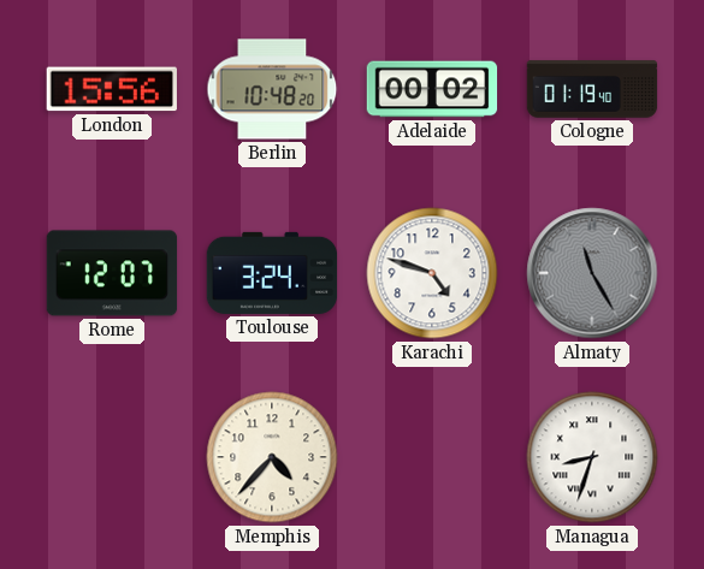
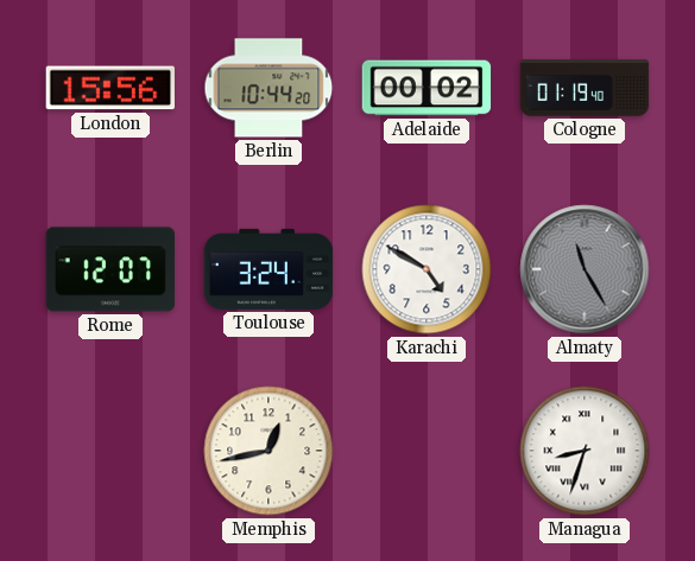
Berlin: 10:48 -> 10:44 (268, 88)
Karachi: 4:48 -> 4:50 (427, 269)
Memphis: 4:37 -> 12:43 (268, 451)
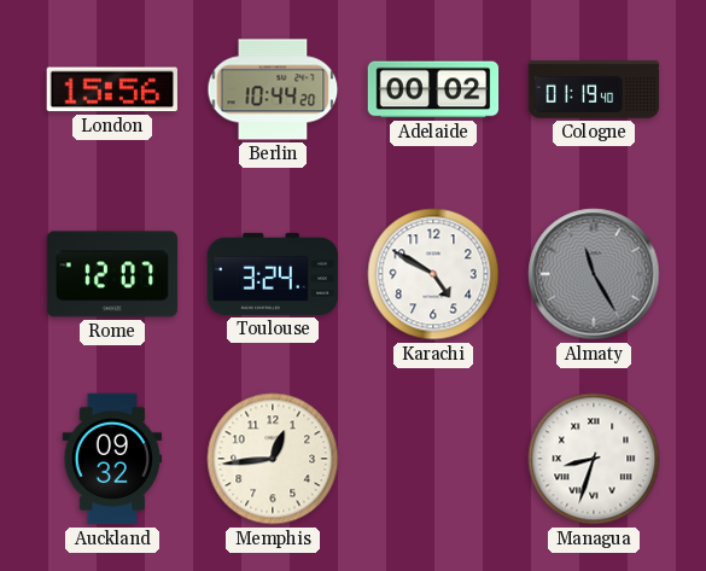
Auckland: none -> 09:32 (112, 459)
Memphis: 12:43 -> 12:44 (273, 459)
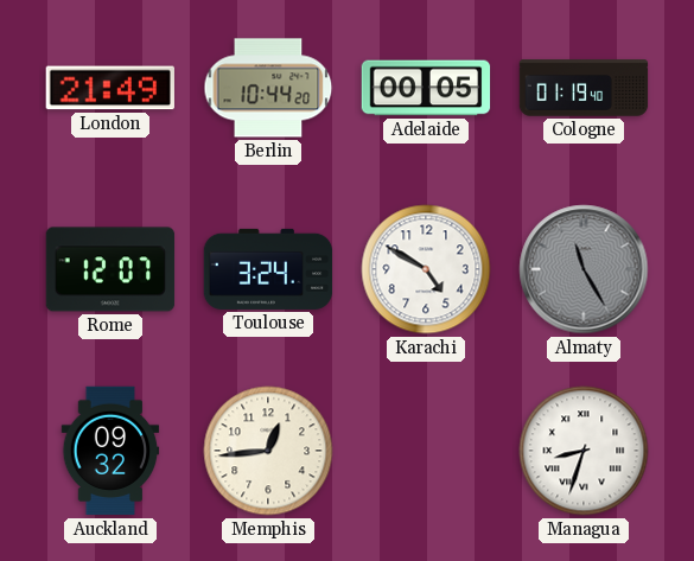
London: 15:56 -> 21:49 (109, 88)
Adelaide: 00:02 -> 00:05 (426, 88)
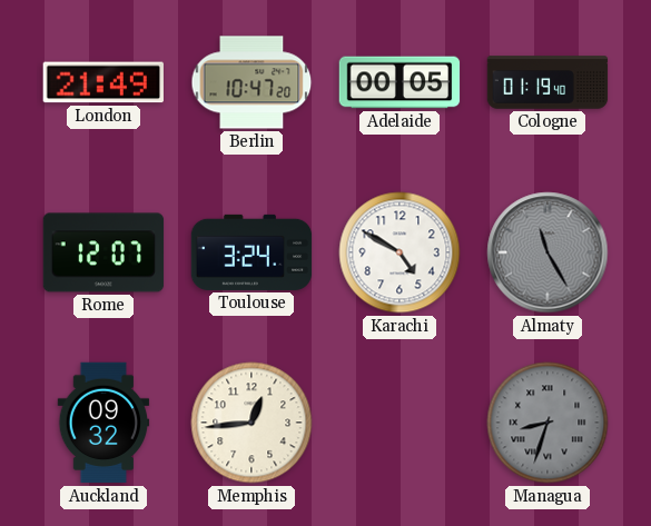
Berlin: 10:44 -> 10:47 (251, 82)
Managua dial: white -> grey (548, 423)
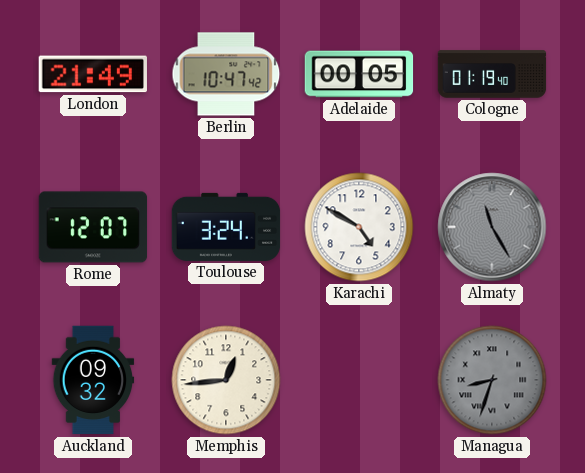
Berlin: 10:47:20 -> 10:47:42 (226, 74)
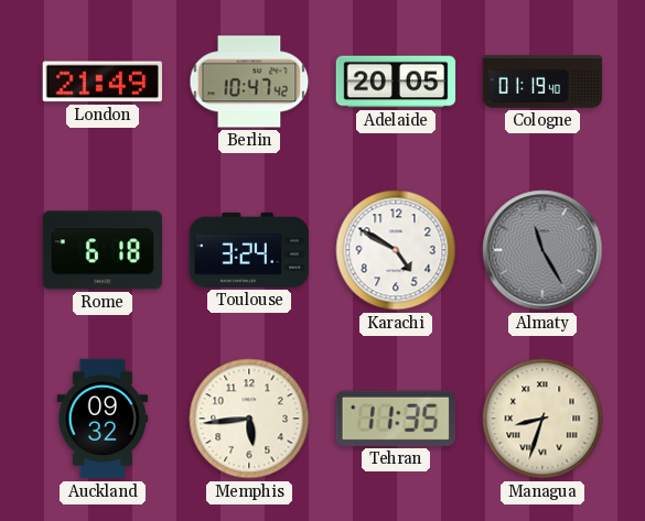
Adelaide: 00:05 -> 20:05 (396, 82)
Rome: 12:07 -> 6:18 (103, 250)
Memphis: 12:44 -> 5:44 (249, 419)
Tehran: none -> 11:35 (396, 419)
Managua dial: grey -> cream (542, 419)
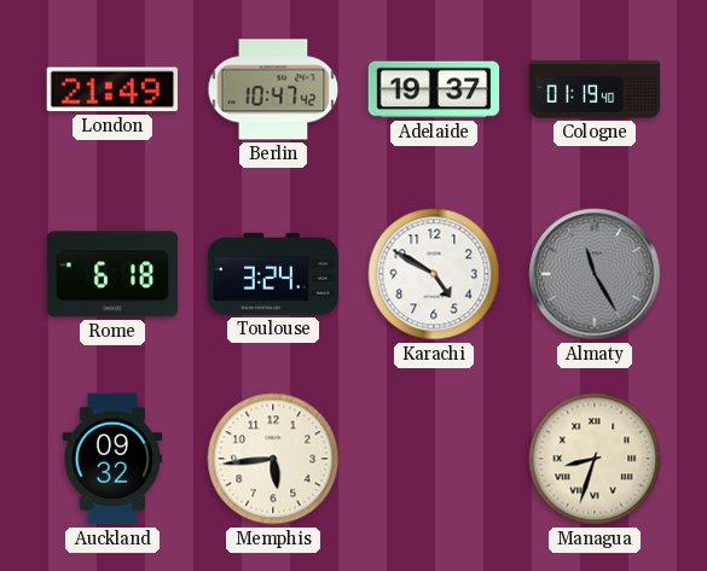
Adelaide: 20:05 -> 19:37 (434, 89)
Tehran: 11:35 -> none (396, 419)
